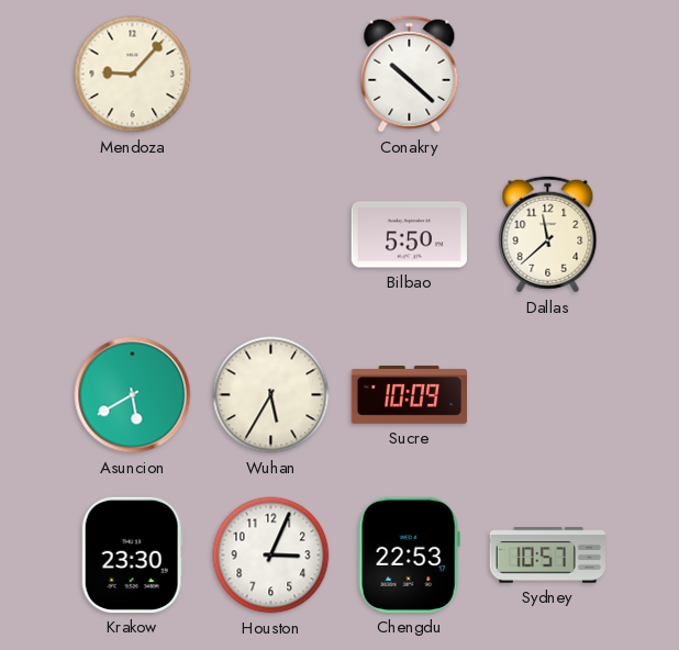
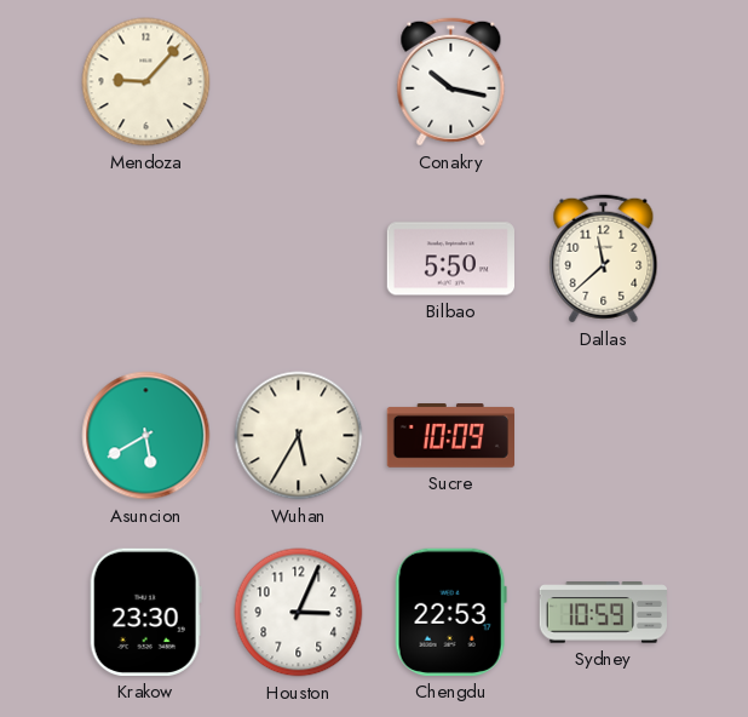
Conakry: 10:22 -> 10:17 (451, 82)
Sydney: 10:57 -> 10:59 (603, 613)
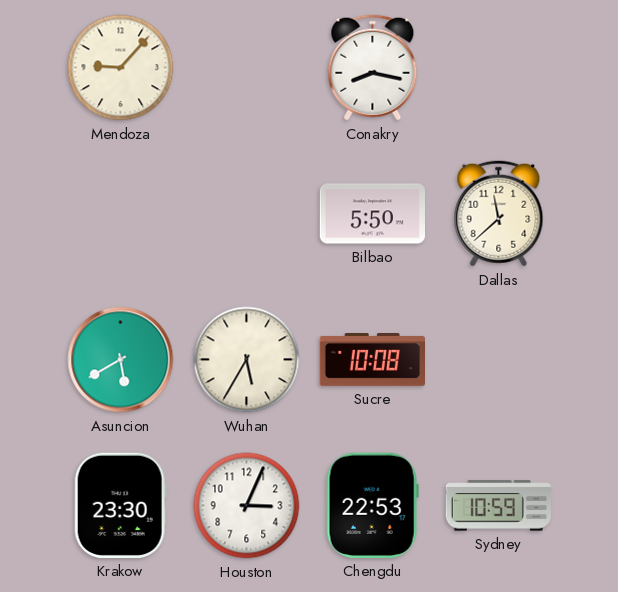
Conakry: 10:17 -> 8:17 (373, 68)
Sucre: 10:09 -> 10:08 (372, 360)
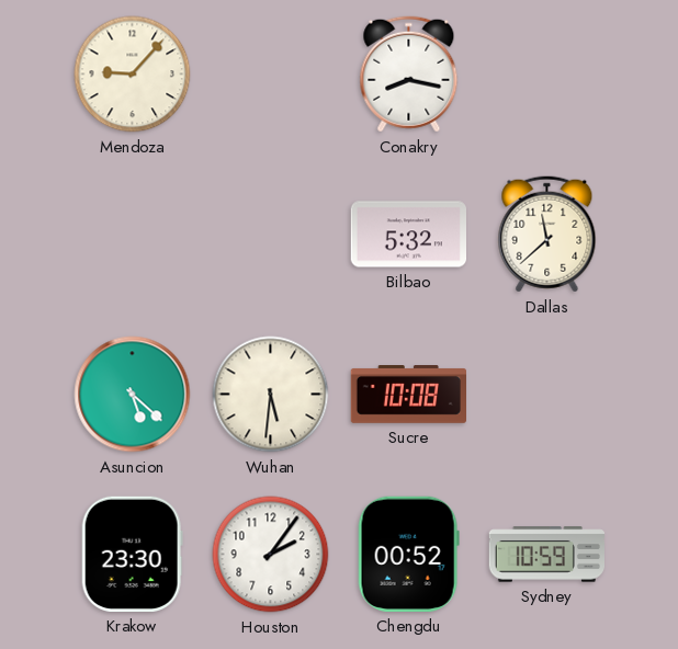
Bilbao: 5:50 -> 5:32 (408, 235)
Asuncion: 5:40 -> 5:22 (133, 395)
Wuhan: 5:35 -> 5:31 (271, 395)
Houston: 3:04 -> 2:06 (271, 555)
Chengdu: 22:53 -> 00:52 (408, 554)
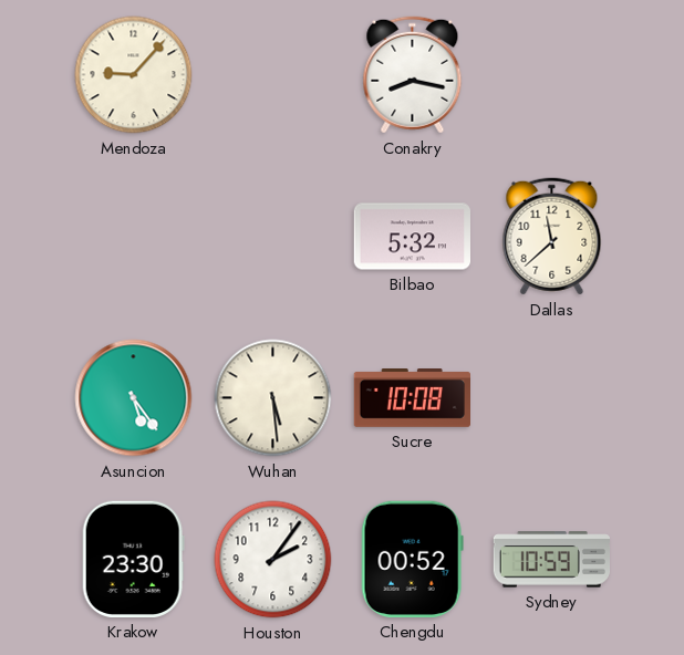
Asuncion: 5:22 -> 5:24 (134, 398)
Wuhan: 5:31 -> 5:29 (273, 398)
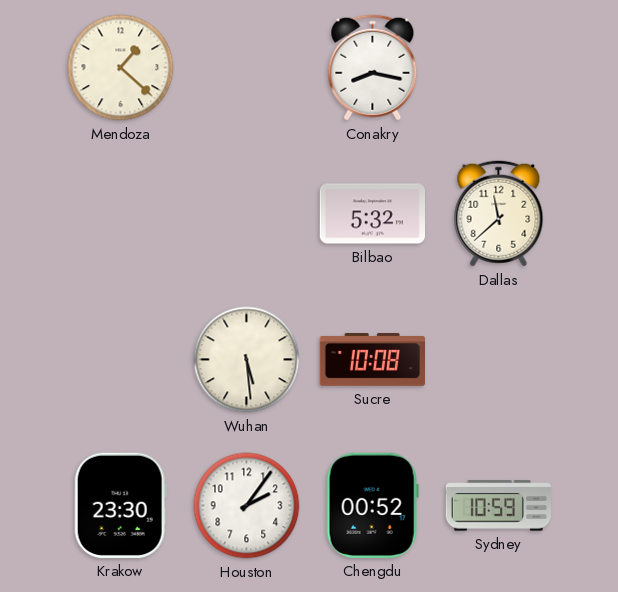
Mendoza: 9:07 -> 1:22 (121, 68)
Asuncion: 5:24 -> none (134, 398)
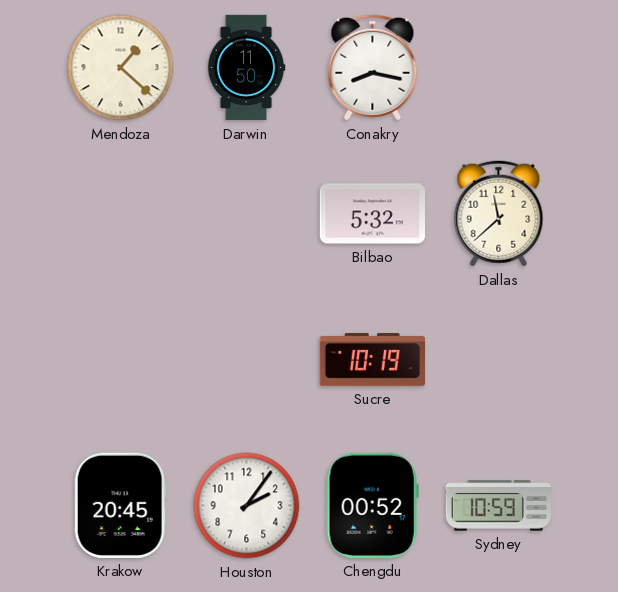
Darwin: none -> 11:50 (246, 68)
Wuhan: 5:29 -> none (247, 360)
Sucre: 10:08 -> 10:19 (372, 360)
Krakow: 23:30 -> 20:45 (120, 505)
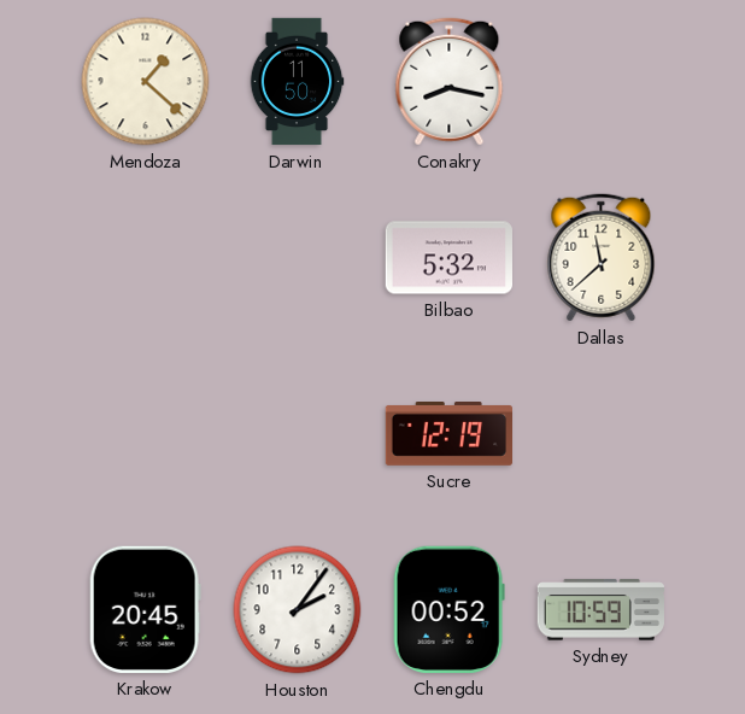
Sucre: 10:19 -> 12:19 (448, 434)
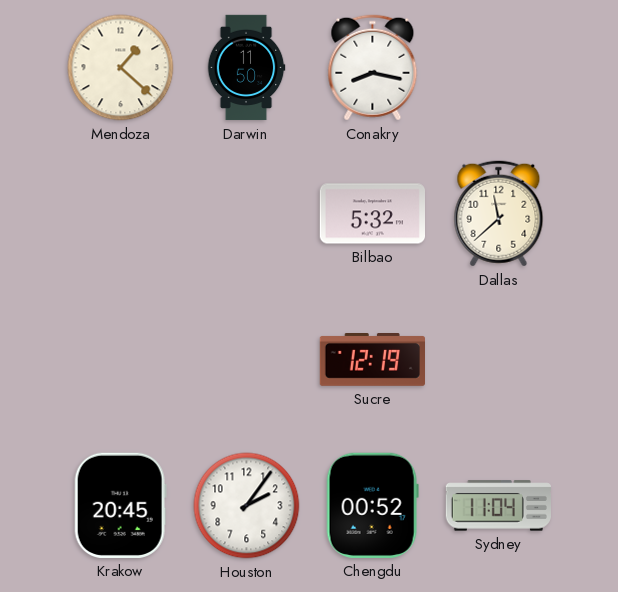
Sydney: 10:59 -> 11:04 (498, 506)
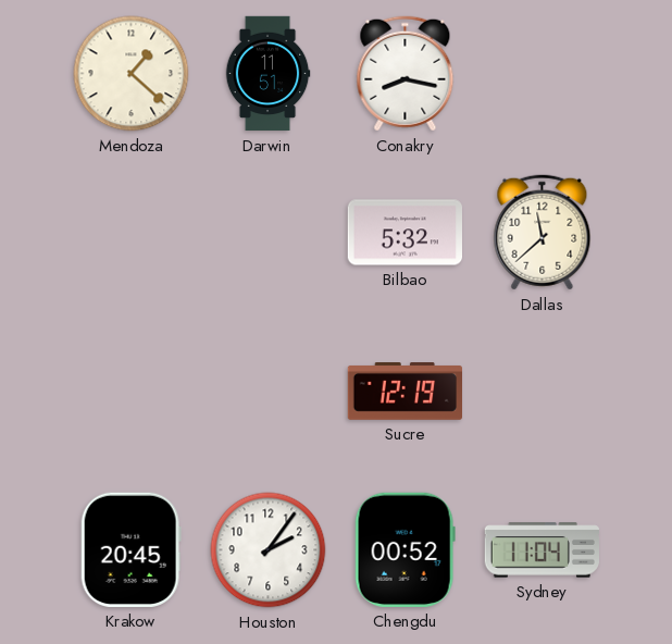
Darwin: 11:50 -> 11:51 (267, 74)
